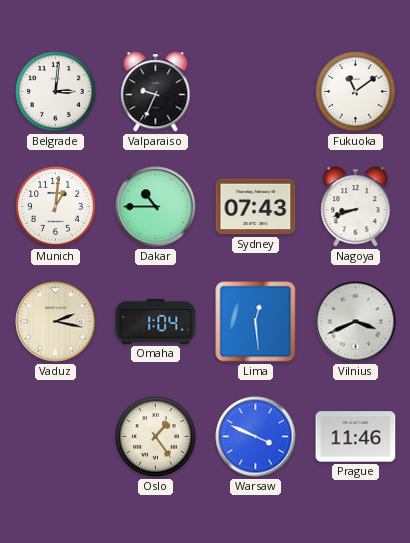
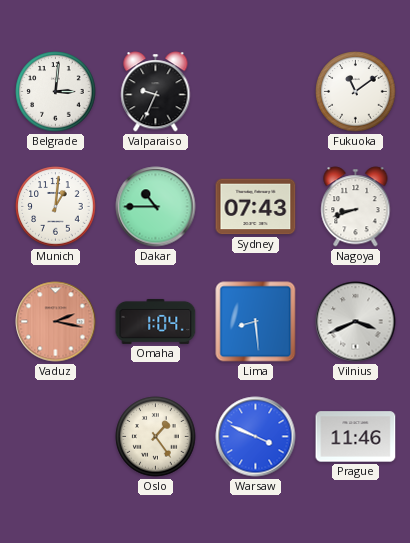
Vaduz dial: cream -> salmon (56, 322)
Lima: 12:29 -> 8:29 (256, 322)
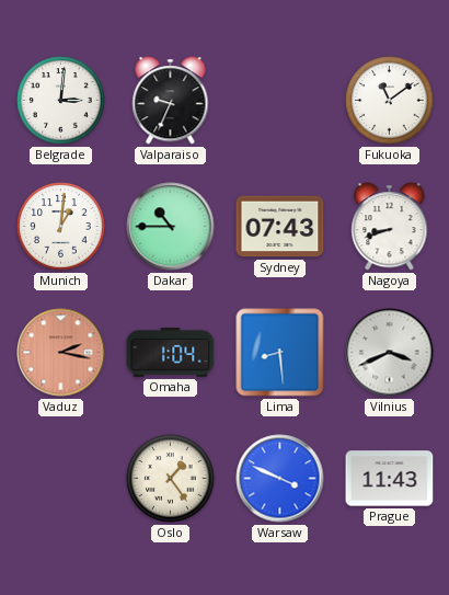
Prague: 11:46 -> 11:43 (390, 479)
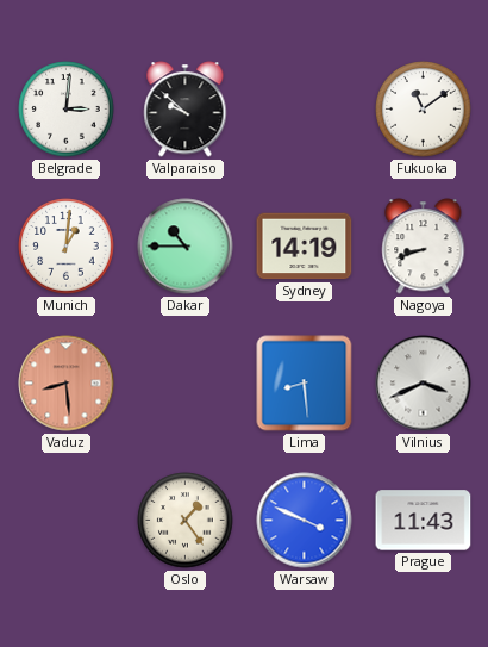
Valparaiso: 9:34 -> 9:52 (186, 110)
Sydney: 07:43 -> 14:19 (305, 247)
Vaduz: 2:17 -> 8:29 (67, 384)
Omaha: 1:04 -> none (171, 352)
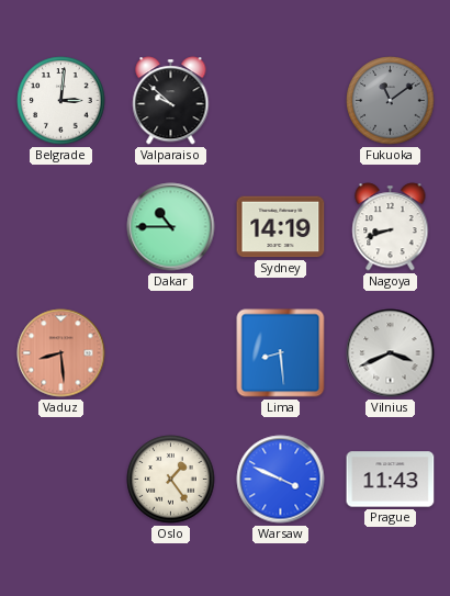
Fukuoka dial: white -> grey (391, 101)
Munich: 1:01 -> none (67, 247)
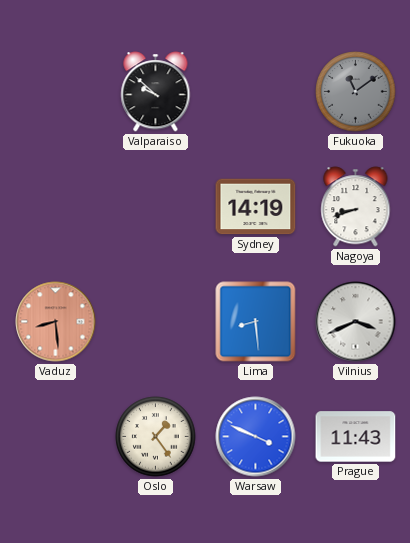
Belgrade: 3:01 -> none (61, 101)
Dakar: 10:45 -> none (171, 227)
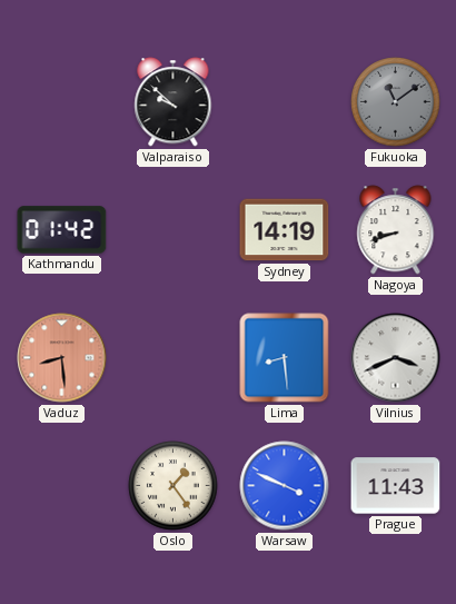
Kathmandu: none -> 01:42 (62, 230)
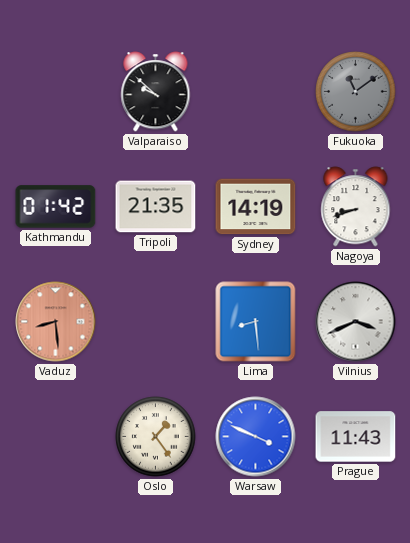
Tripoli: none -> 21:35 (156, 207)
